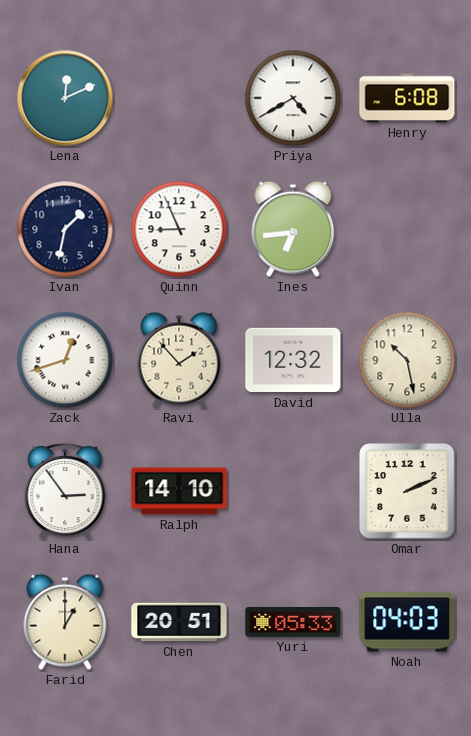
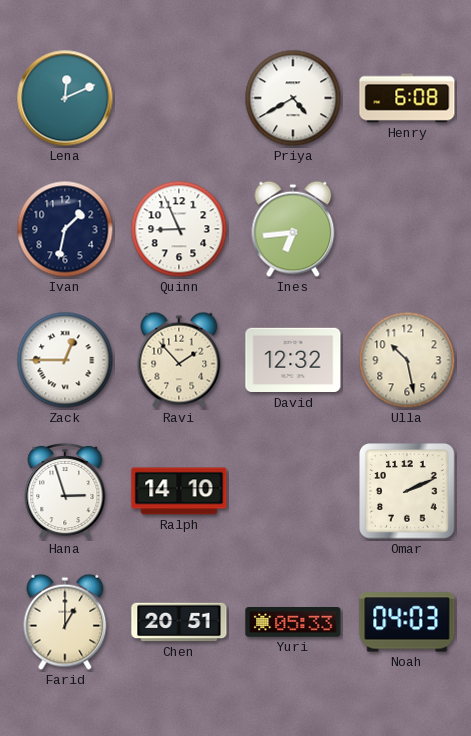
Zack: 12:42 -> 12:45 (65, 360)
Hana: 2:54 -> 2:57 (65, 491)
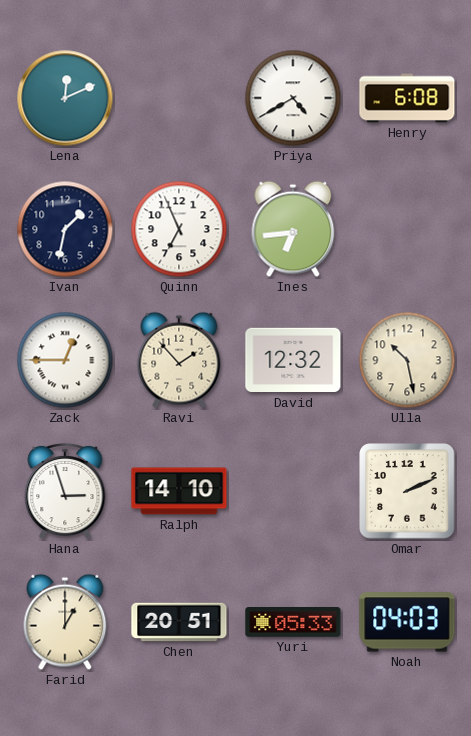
Quinn: 8:56 -> 6:56 (179, 229)
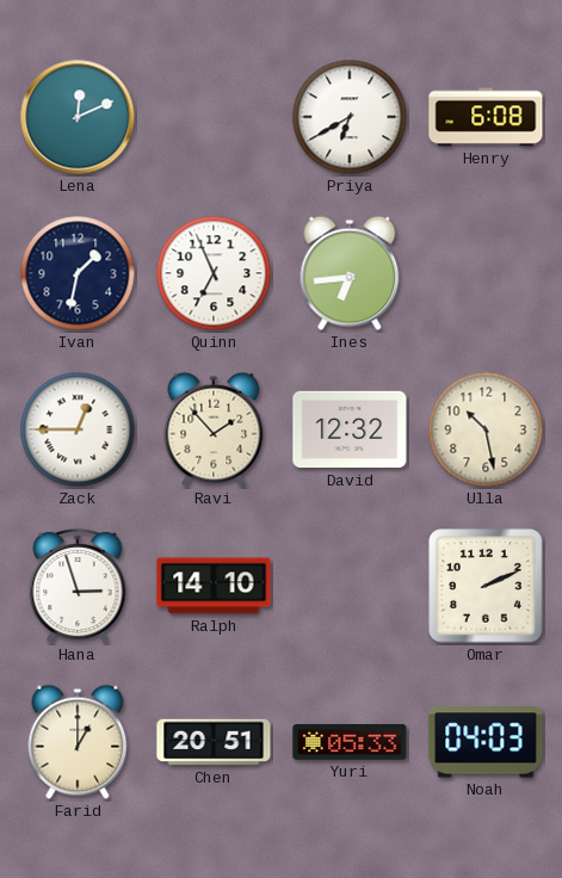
Priya: 4:40 -> 6:40 (350, 117)
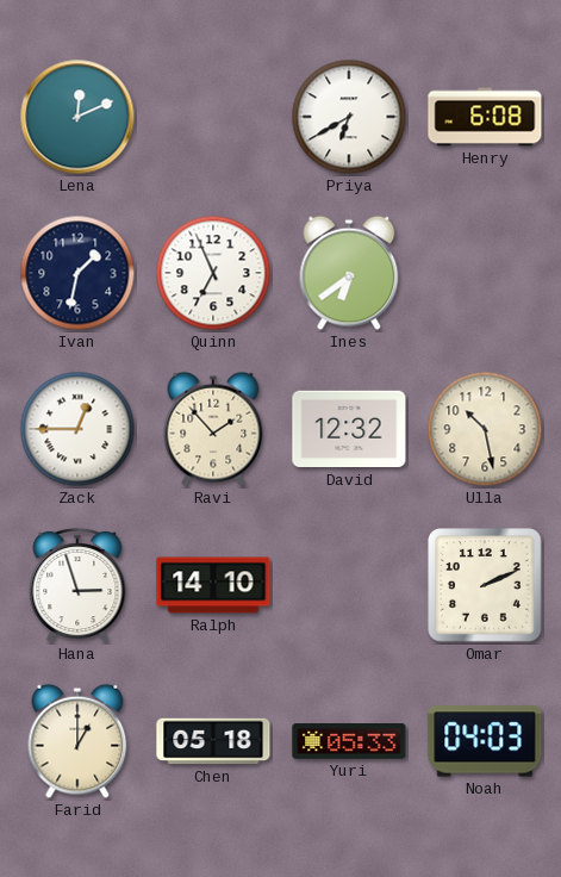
Ines: 6:44 -> 6:39 (349, 273)
Chen: 20:51 -> 05:18 (213, 741)
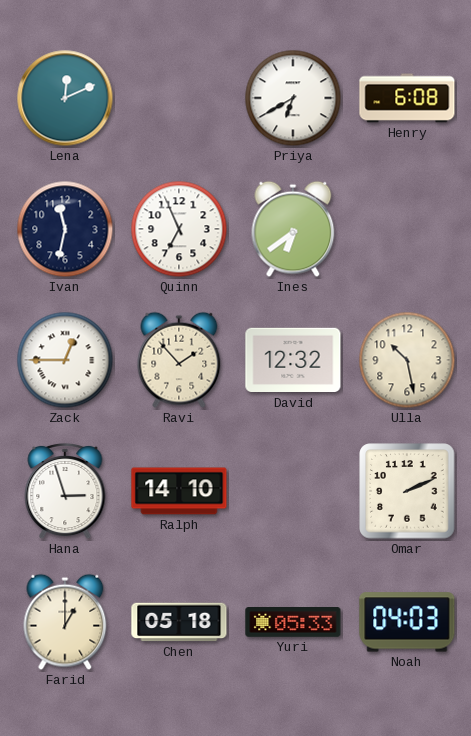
Ivan: 1:32 -> 11:32 (65, 229)
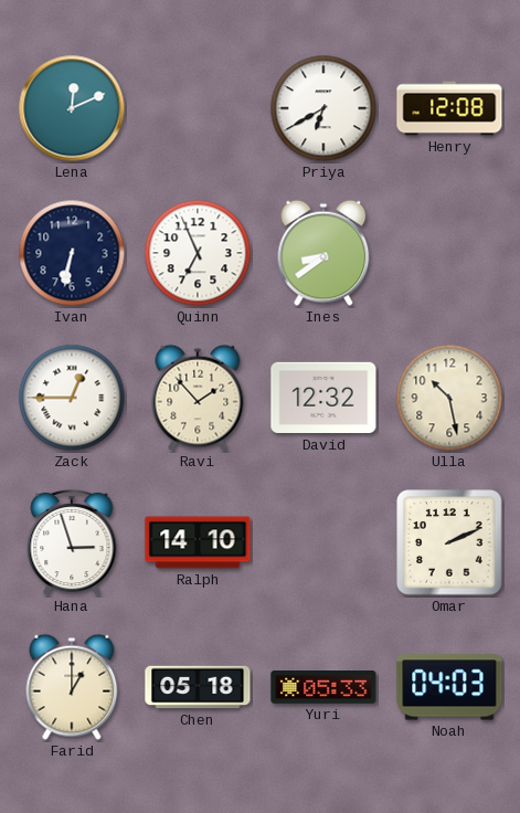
Henry: 6:08 -> 12:08 (449, 108)
Ivan: 11:32 -> 6:32 (72, 253)
Ines: 6:39 -> 8:39 (323, 253)
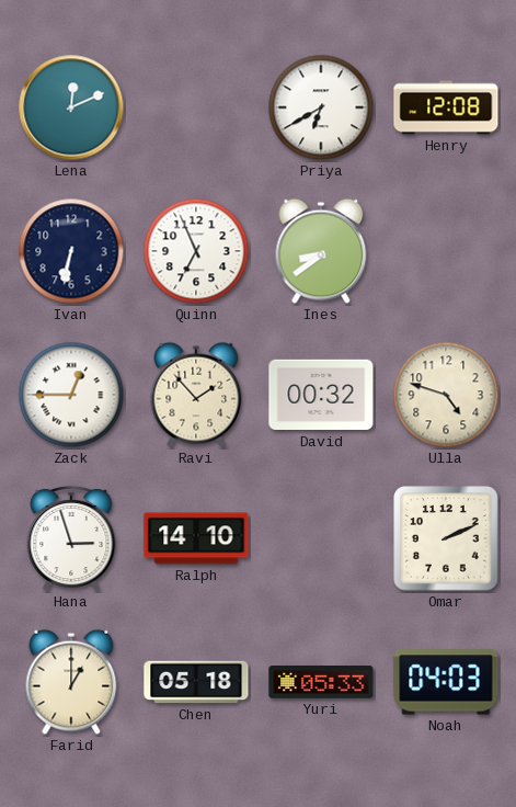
David: 12:32 -> 00:32 (321, 395)
Ulla: 10:28 -> 4:48 (446, 395)
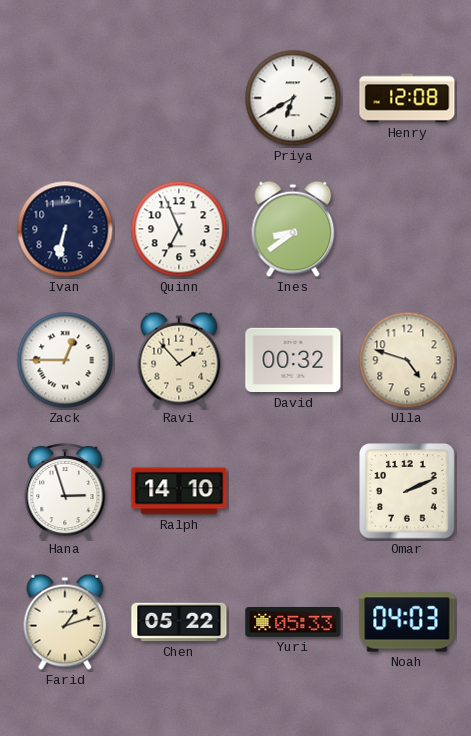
Lena: 12:11 -> none (71, 107)
Farid: 1:00 -> 1:12 (65, 622)
Chen: 05:18 -> 05:22 (179, 622)
